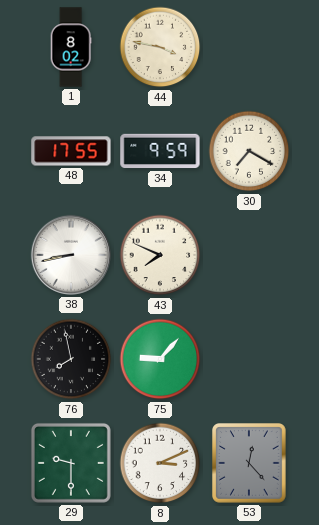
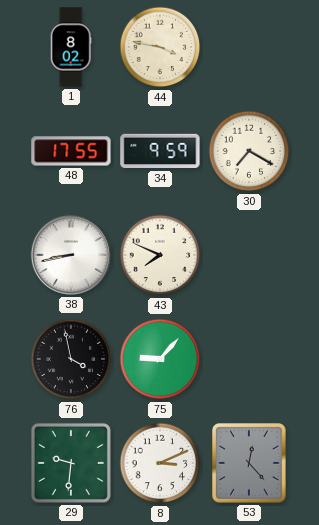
76: 7:58 -> 3:58 (71, 359)
29: 9:30 -> 9:31 (71, 463)
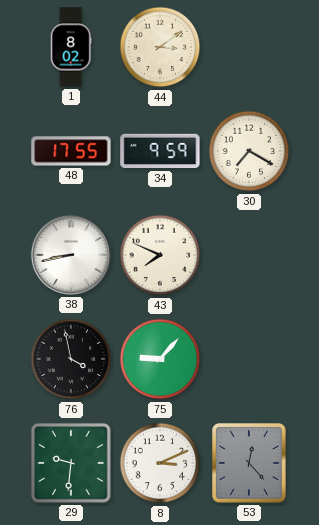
44: 3:47 -> 3:09 (160, 47)
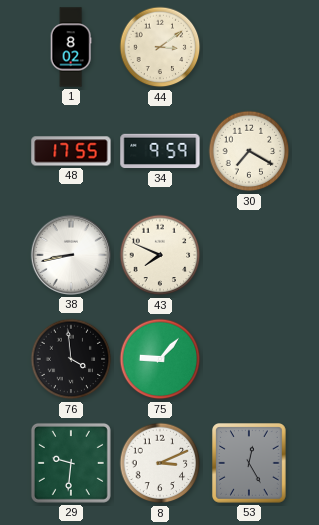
76: 3:58 -> 3:59 (71, 359)
53: 12:23 -> 12:25 (250, 464)
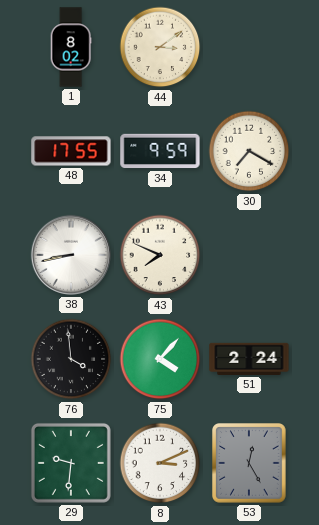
75: 9:07 -> 4:07 (160, 359)
51: none -> 2:24 (249, 359)
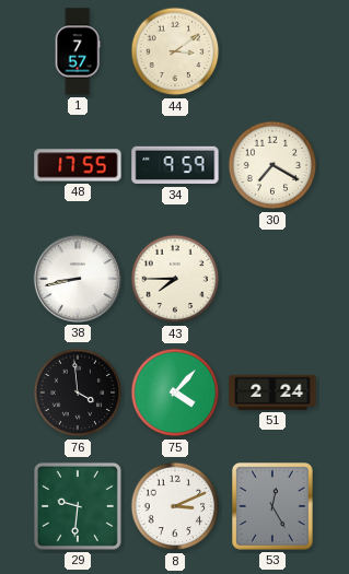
1: 8:02 -> 7:57 (78, 51)
43: 7:49 -> 7:45 (175, 279)
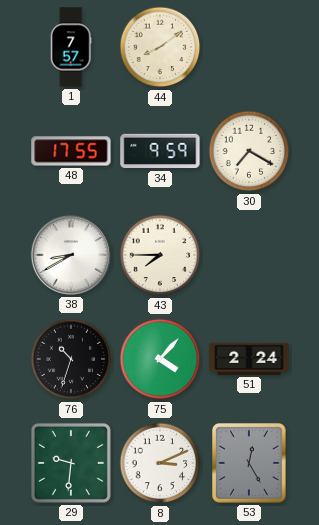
44: 3:09 -> 8:09 (160, 47)
38: 8:43 -> 8:40 (71, 255)
76: 3:59 -> 10:33 (71, 359)
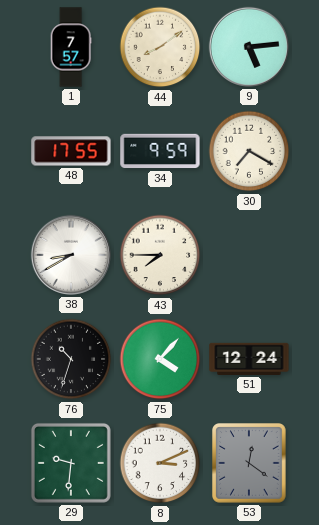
9: none -> 5:14 (249, 47)
51: 2:24 -> 12:24 (249, 359)
53: 12:25 -> 12:21 (250, 464)
